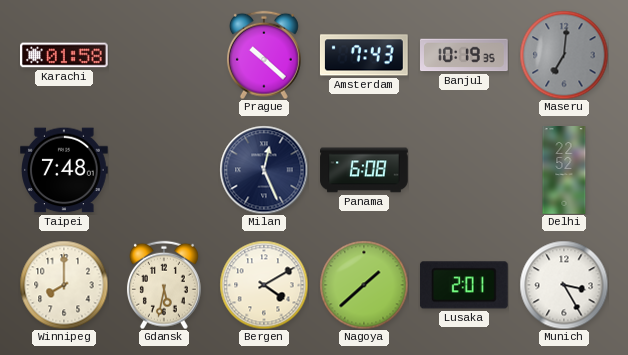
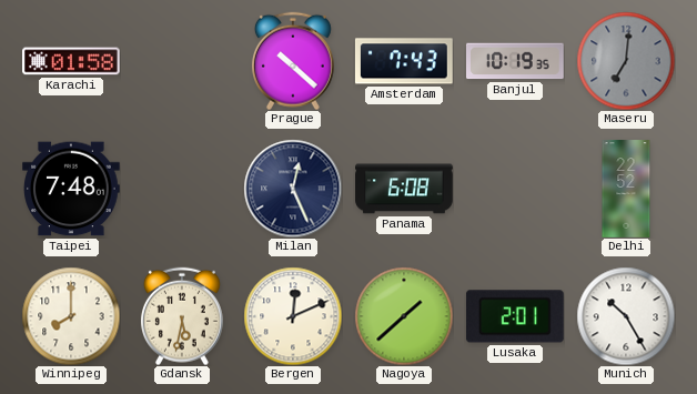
Bergen: 4:10 -> 12:11 (293, 316)
Munich: 3:25 -> 10:25 (626, 316)
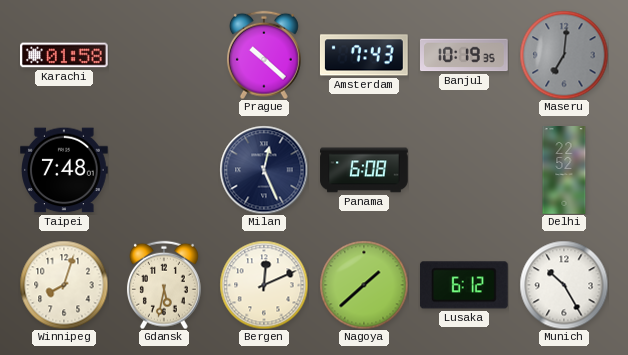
Winnipeg: 8:00 -> 8:03 (64, 285)
Lusaka: 2:01 -> 6:12 (464, 285)
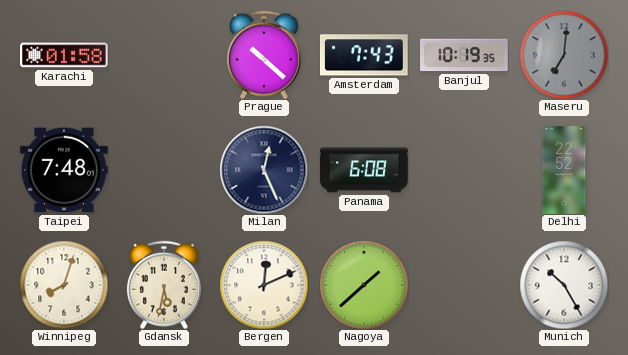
Lusaka: 6:12 -> none (464, 285)
